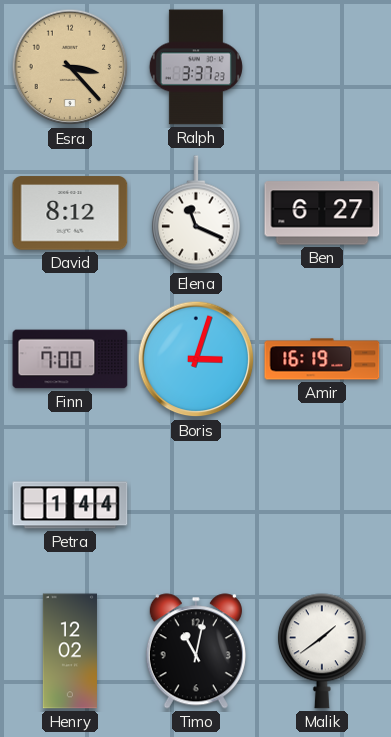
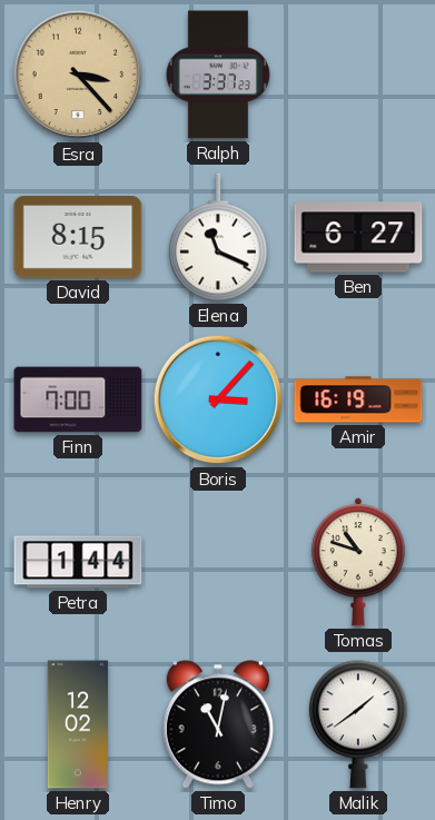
David: 8:12 -> 8:15 (78, 237)
Boris: 3:03 -> 3:07 (218, 399)
Tomas: none -> 10:48 (358, 562)
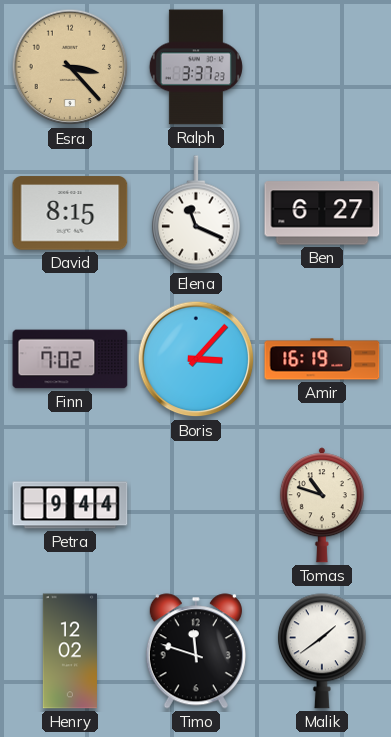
Finn: 7:00 -> 7:02 (70, 359)
Petra: 1:44 -> 9:44 (70, 505)
Timo: 11:02 -> 11:48 (196, 651)
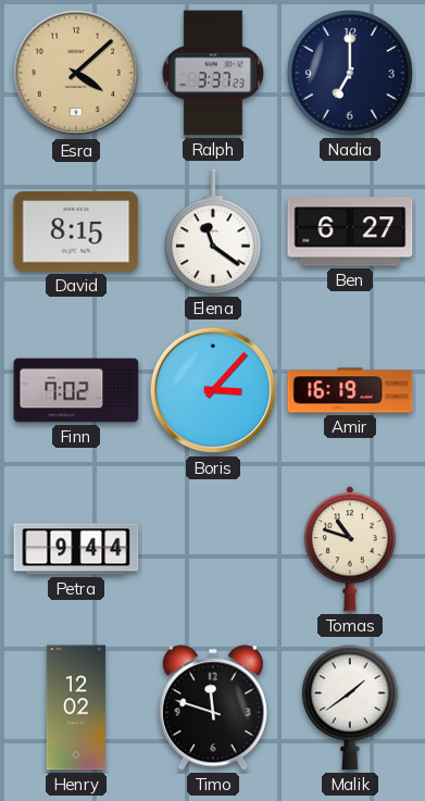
Esra: 3:23 -> 4:08 (76, 73)
Nadia: none -> 7:00 (350, 73)
Elena: 11:19 -> 11:21 (213, 231)
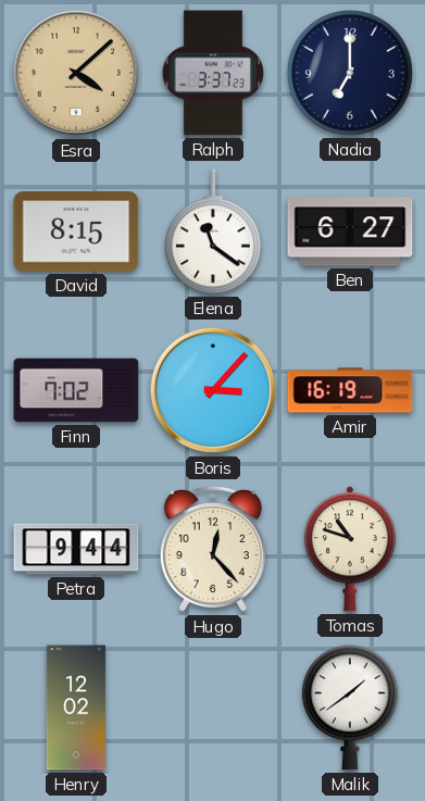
Hugo: none -> 12:23 (213, 549)
Timo: 11:48 -> none (213, 708)
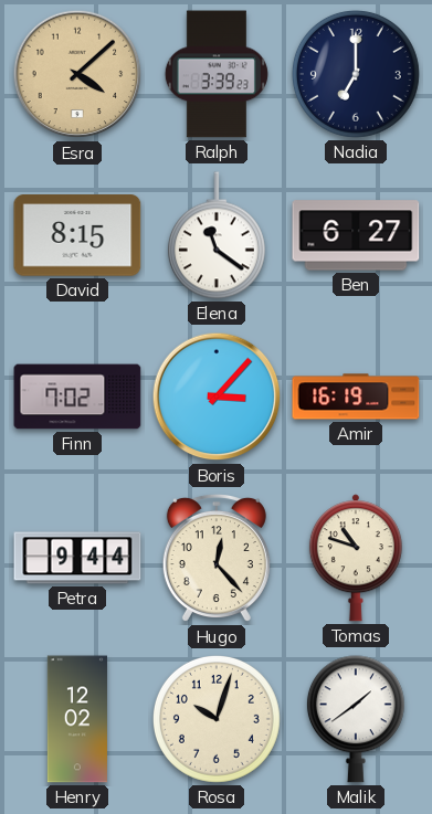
Ralph: 3:37 -> 3:39 (217, 74)
Rosa: none -> 10:03 (217, 719)
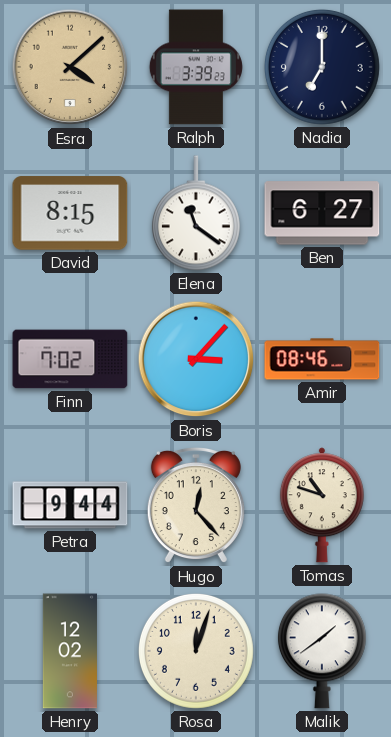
Amir: 16:19 -> 08:46 (322, 359)
Rosa: 10:03 -> 12:03 (196, 651)
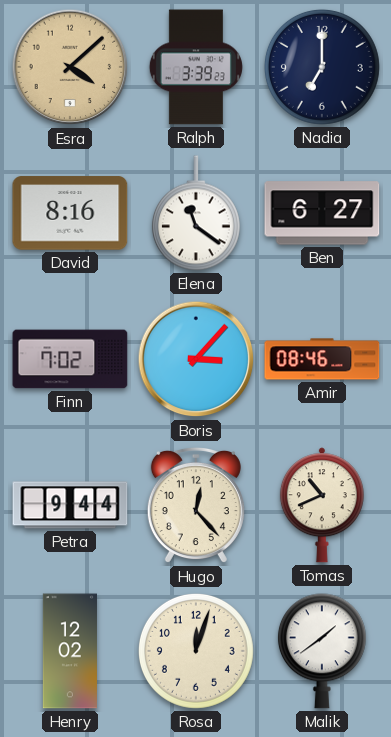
David: 8:15 -> 8:16 (70, 213)
Tomas: 10:48 -> 10:41 (322, 505)
